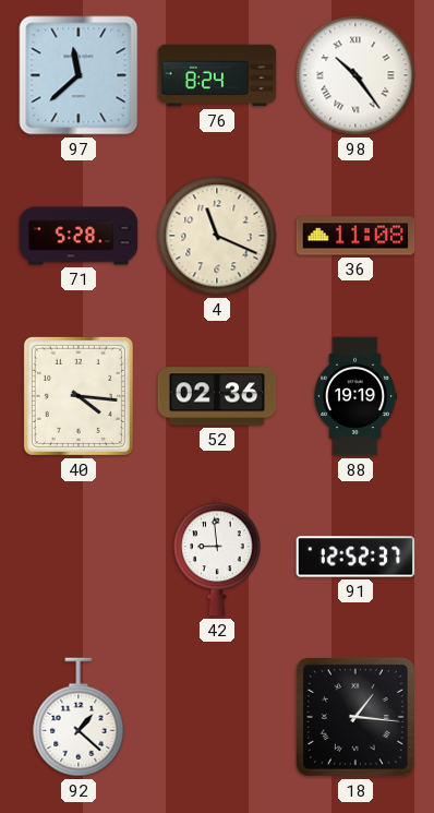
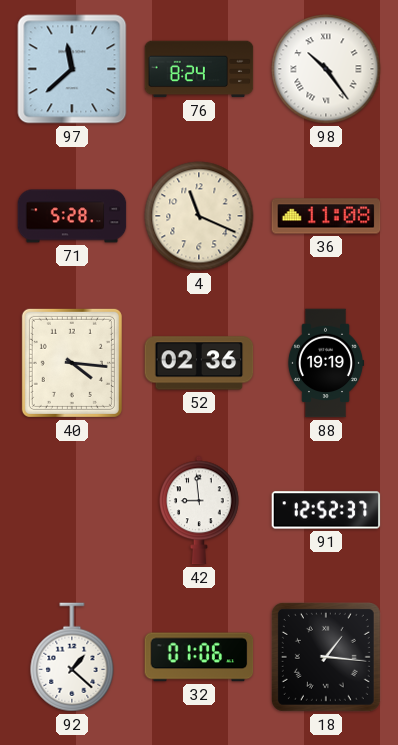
32: none -> 01:06 (199, 657)
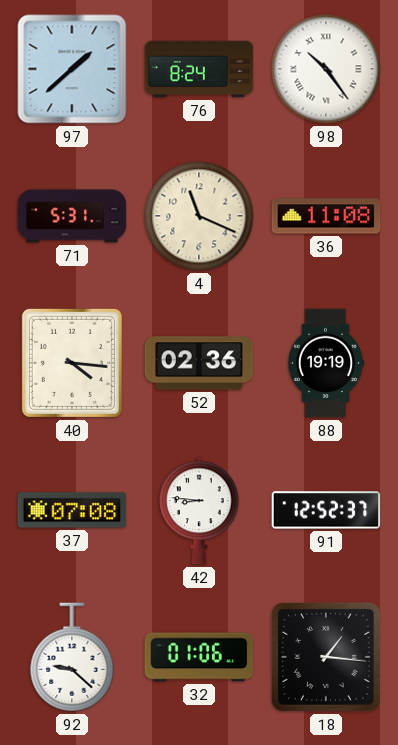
97: 11:38 -> 1:38 (72, 69)
71: 5:28 -> 5:31 (72, 216)
37: none -> 07:08 (72, 510)
42: 8:59 -> 8:46 (200, 510)
92: 1:22 -> 9:22 (72, 657)
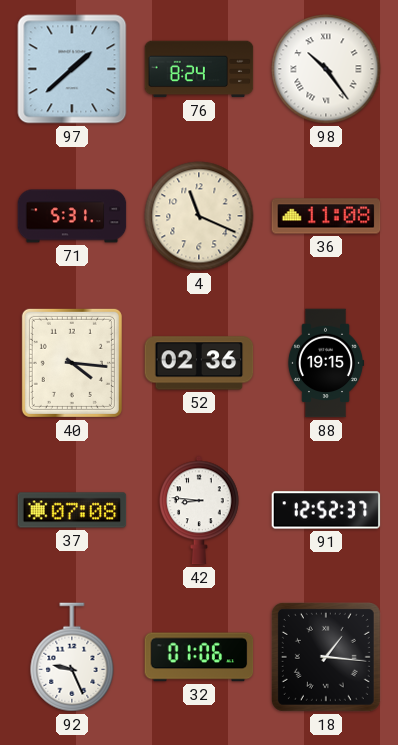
88: 19:19 -> 19:15 (326, 363)
92: 9:22 -> 9:26 (72, 657)
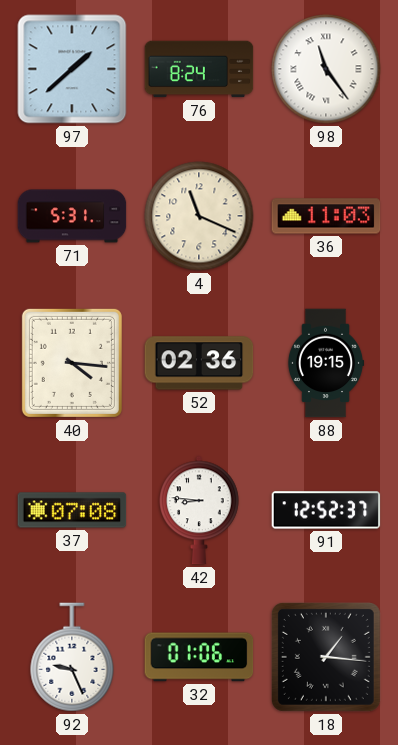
98: 10:24 -> 11:24 (326, 69)
36: 11:08 -> 11:03 (326, 216)
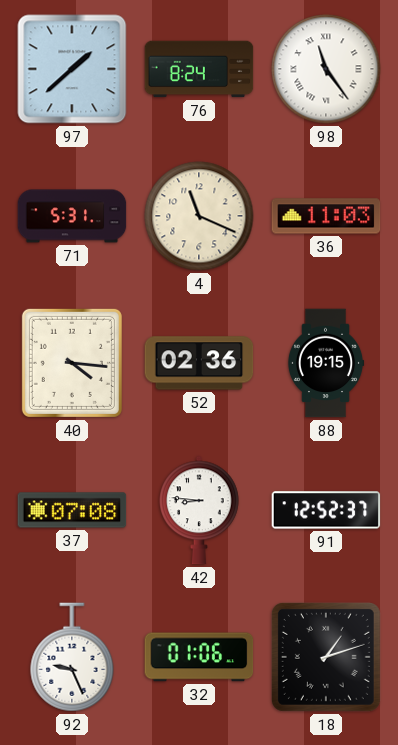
18: 1:16 -> 1:12 (326, 657)
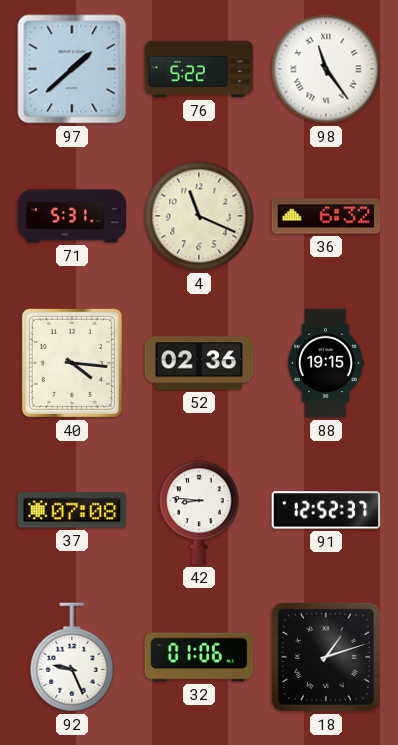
76: 8:24 -> 5:22 (199, 69)
36: 11:03 -> 6:32 (326, 216)
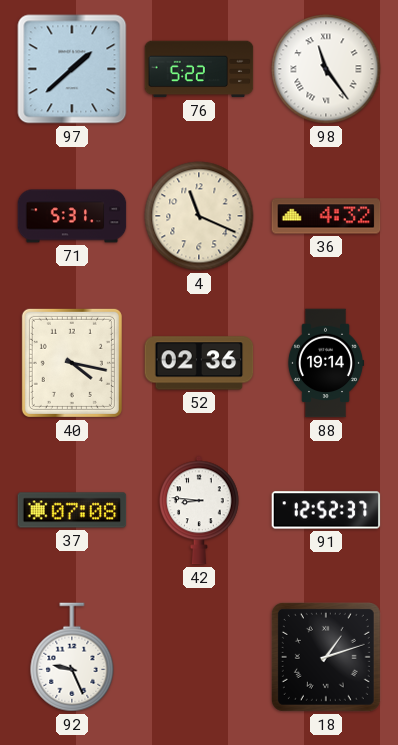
36: 6:32 -> 4:32 (326, 216)
40: 4:16 -> 4:17 (72, 363)
88: 19:15 -> 19:14 (326, 363)
32: 01:06 -> none (199, 657)
